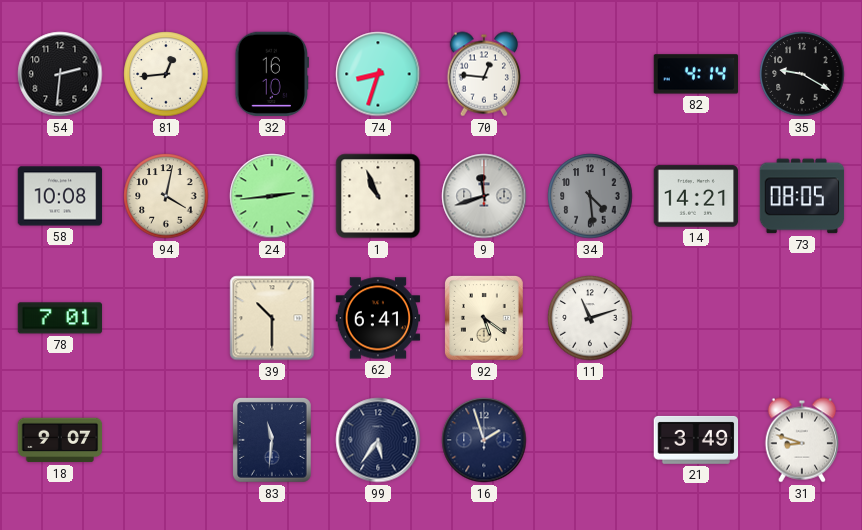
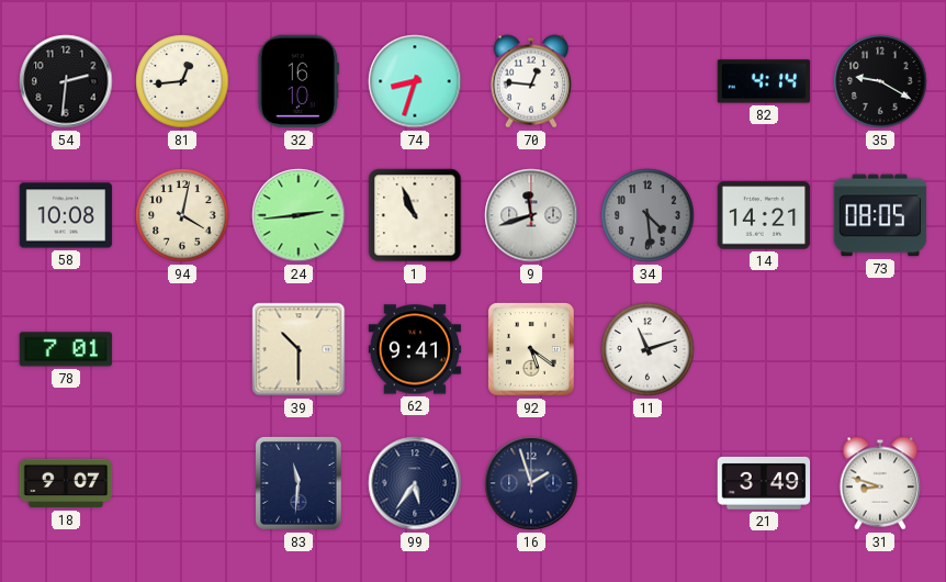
62: 6:41 -> 9:41 (415, 349)
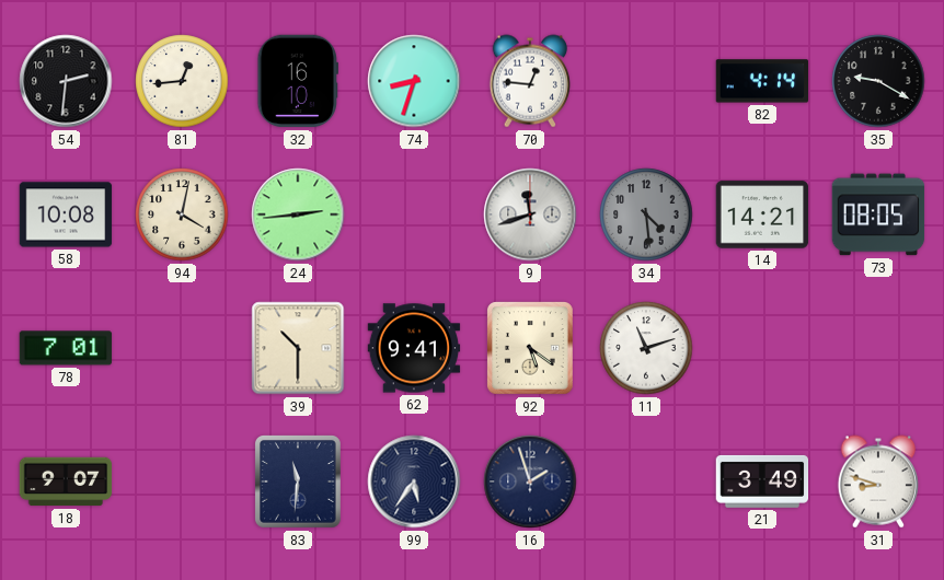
1: 10:56 -> none (415, 215)
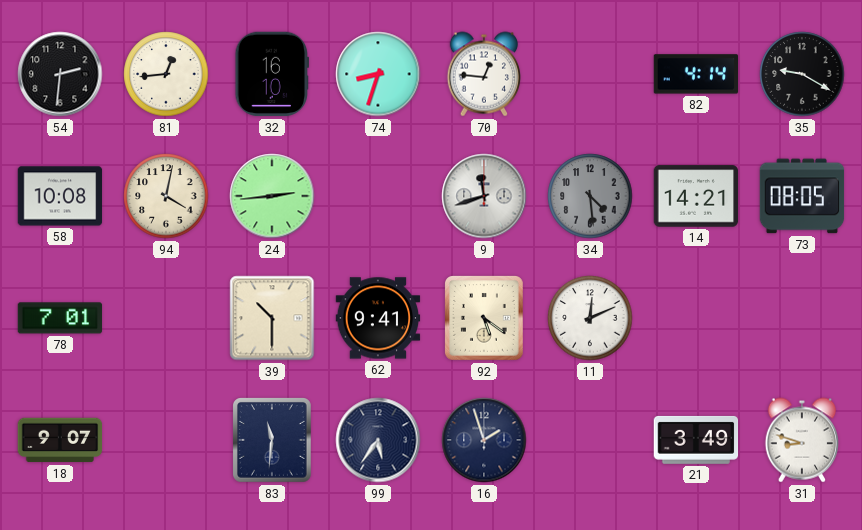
11: 11:12 -> 12:11 (590, 318)
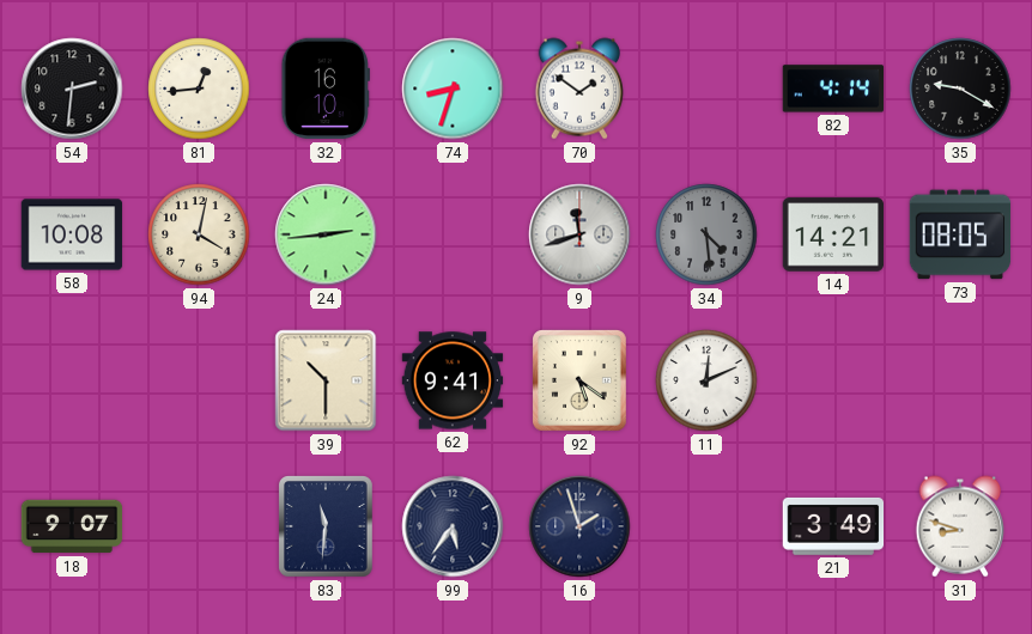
70: 12:46 -> 1:51 (579, 89)
78: 7:01 -> none (60, 318)
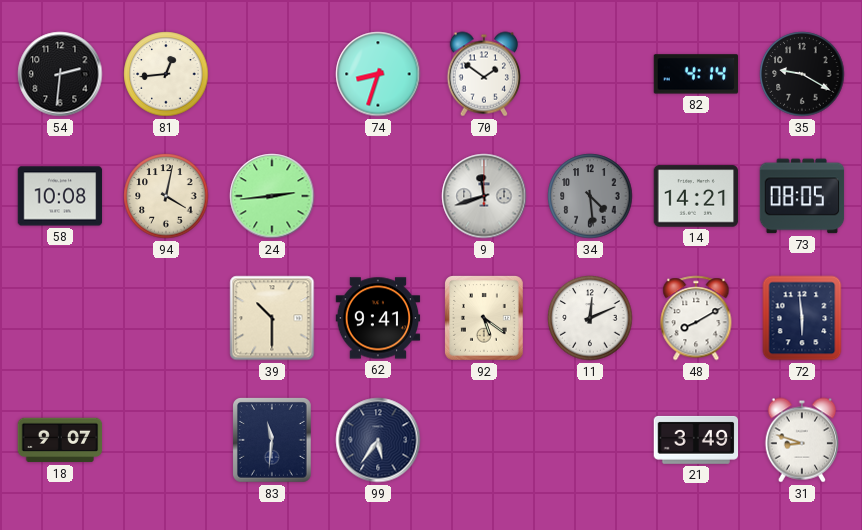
32: 16:10 -> none (326, 89)
48: none -> 8:10 (696, 318)
72: none -> 5:59 (802, 318)
16: 1:57 -> none (579, 526)
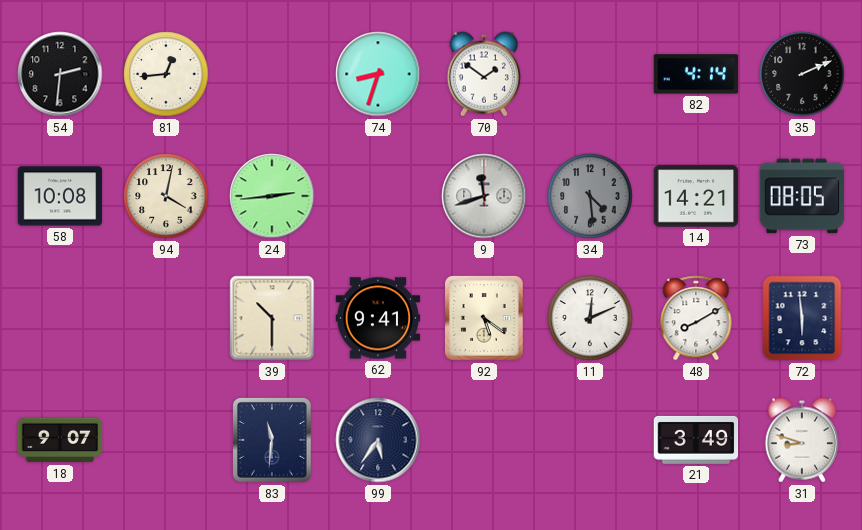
35: 9:20 -> 2:11 (802, 74)
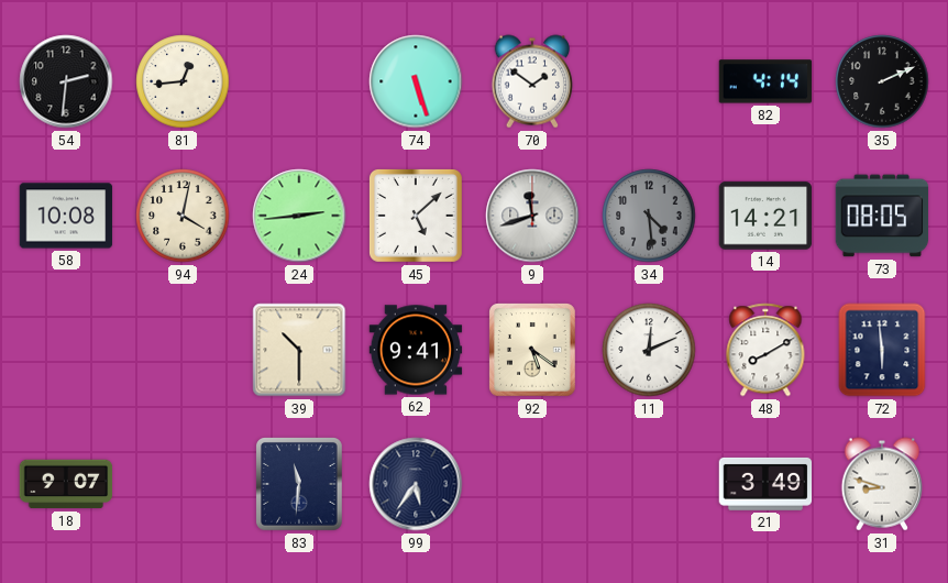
74: 8:33 -> 5:27 (416, 81)
45: none -> 5:08 (416, 216)
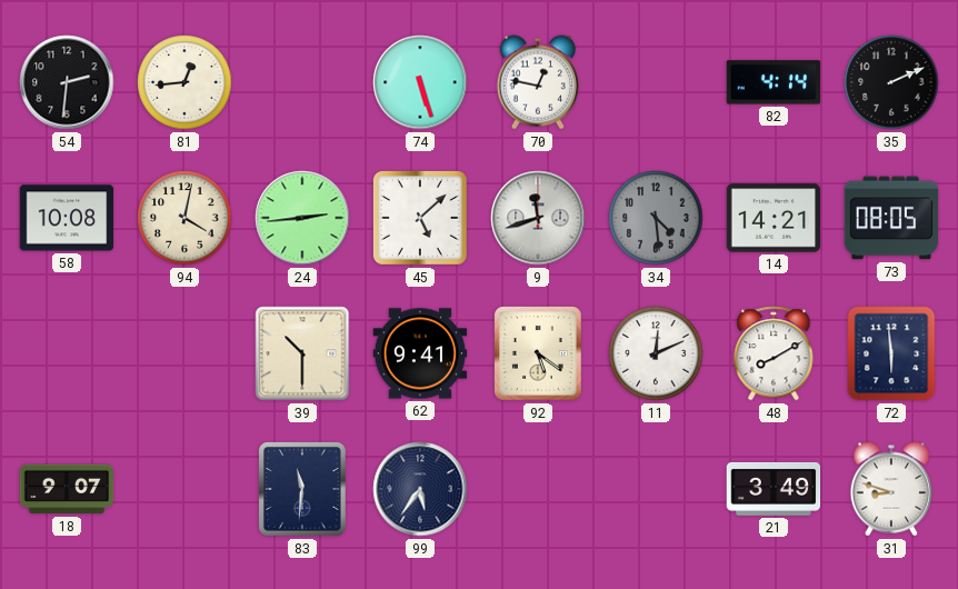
70: 1:51 -> 12:47 (538, 82)
